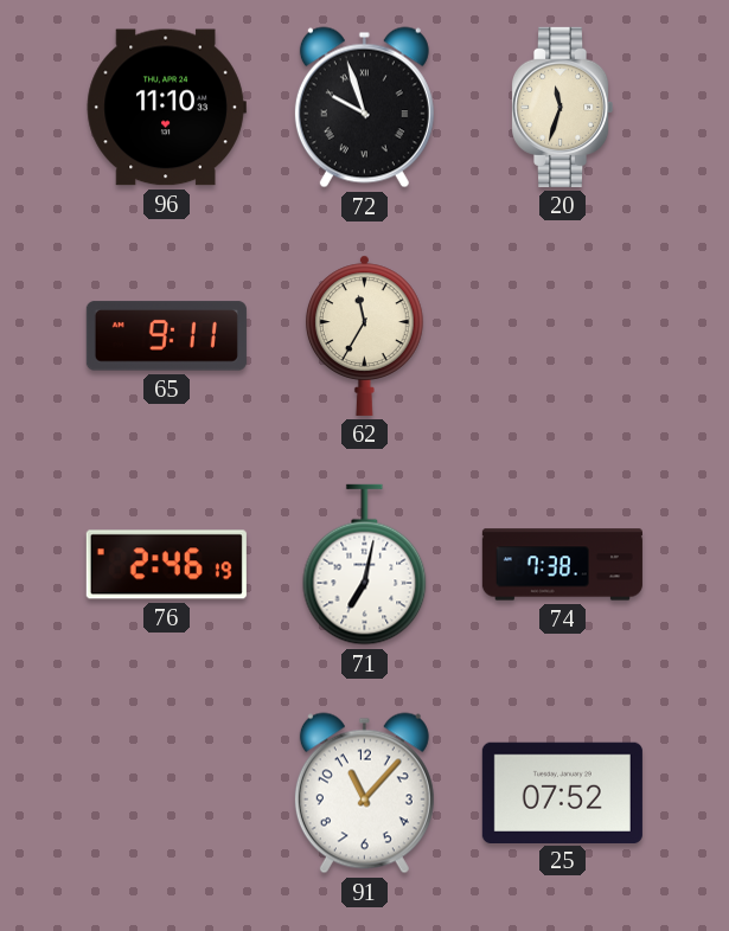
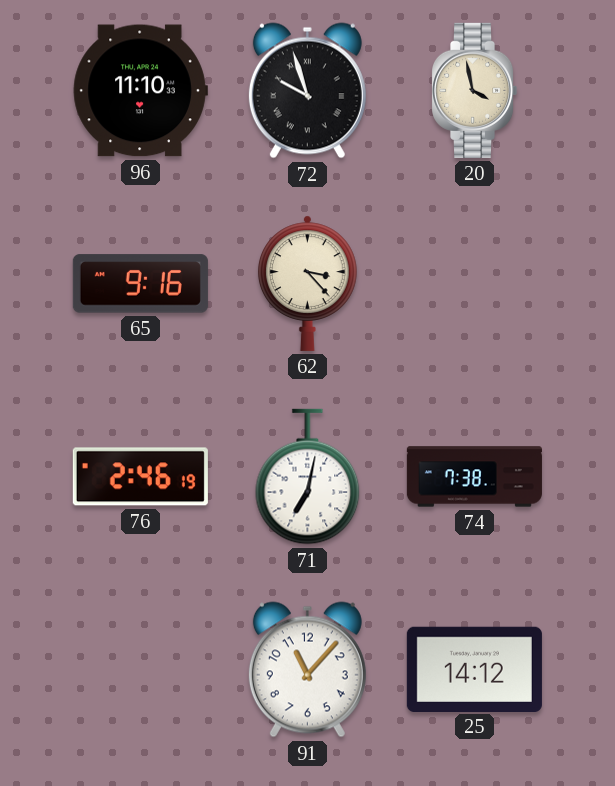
20: 11:33 -> 3:58 (475, 90)
65: 9:11 -> 9:16 (140, 284)
62: 11:35 -> 3:23 (307, 283)
25: 07:52 -> 14:12 (474, 669)
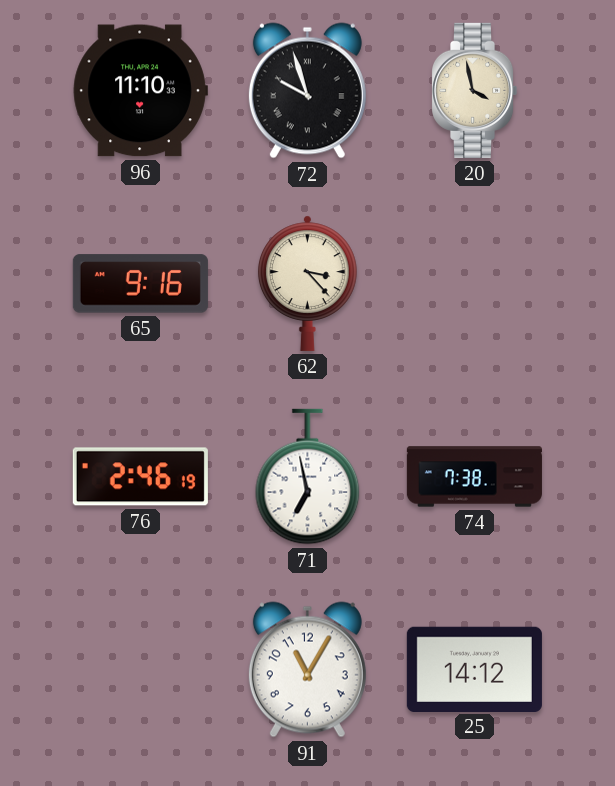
71: 7:02 -> 6:58 (308, 477)
91: 11:07 -> 11:05 (307, 670)
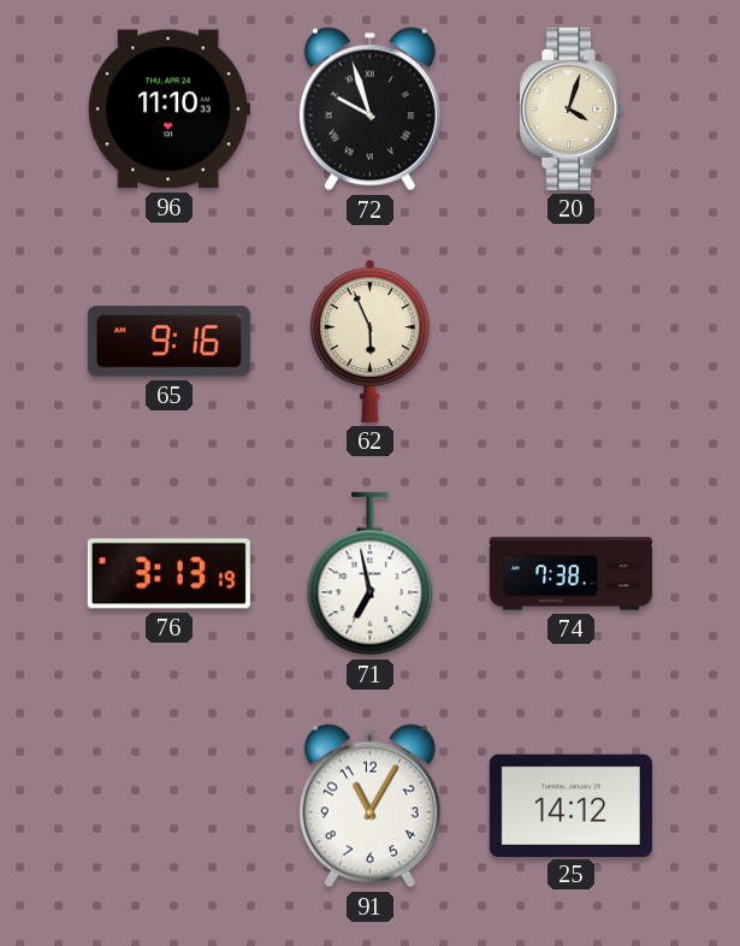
20: 3:58 -> 4:03 (572, 108)
62: 3:23 -> 5:56 (369, 341)
76: 2:46 -> 3:13 (168, 574)
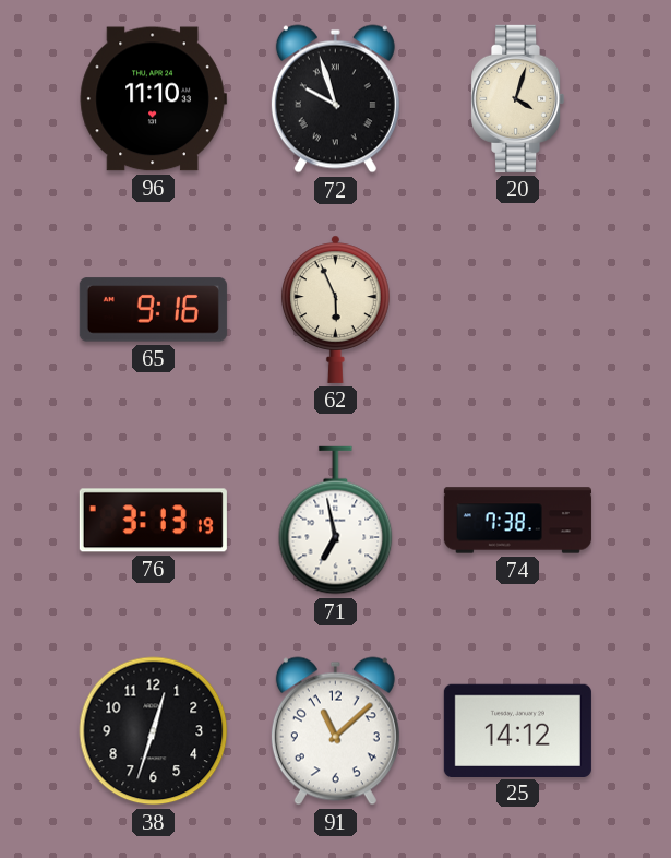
38: none -> 12:33 (154, 731)
91: 11:05 -> 11:08 (335, 731)
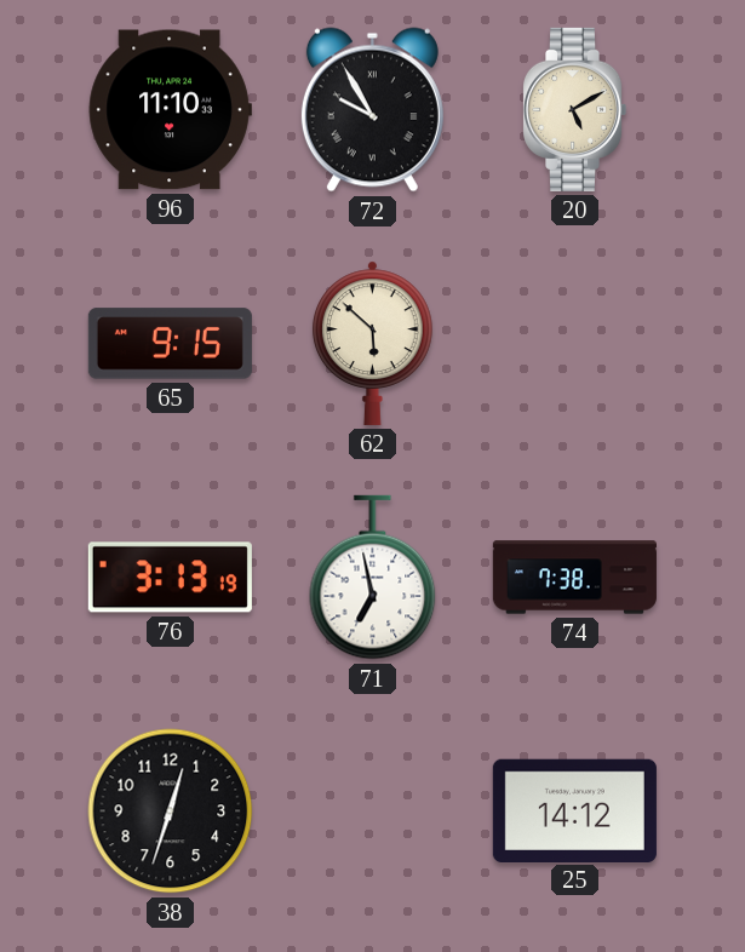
72: 9:57 -> 9:55 (372, 110)
20: 4:03 -> 5:10 (575, 109)
65: 9:16 -> 9:15 (170, 344)
62: 5:56 -> 5:52 (372, 343)
91: 11:08 -> none (335, 731)
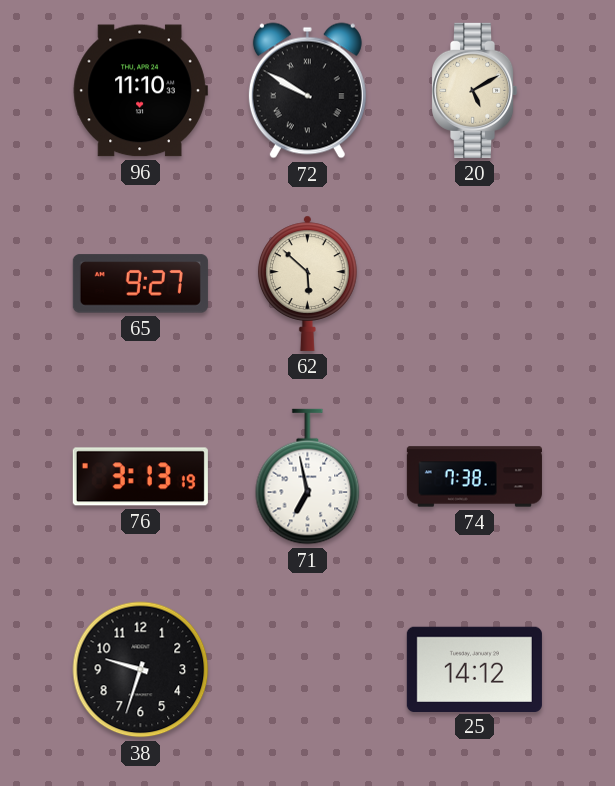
72: 9:55 -> 9:50 (307, 91)
65: 9:15 -> 9:27 (140, 284)
38: 12:33 -> 9:33 (141, 670)
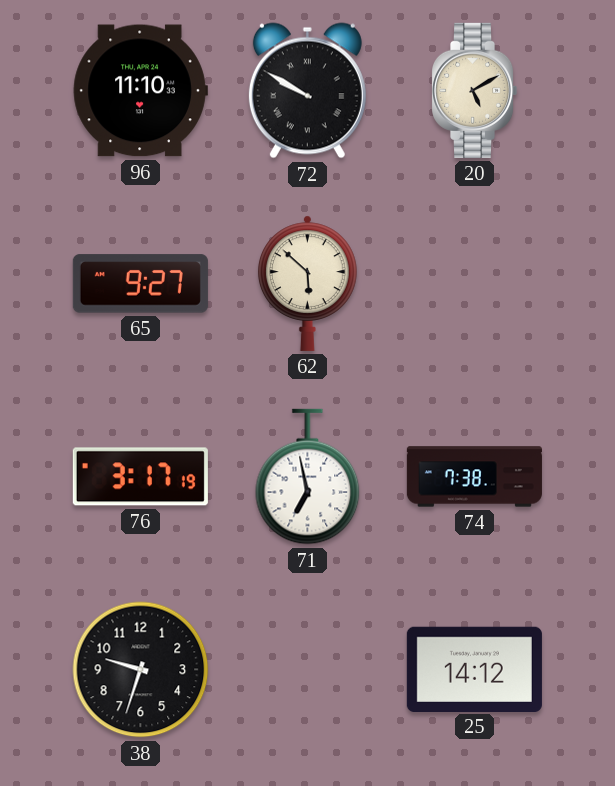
76: 3:13 -> 3:17 (140, 477)
